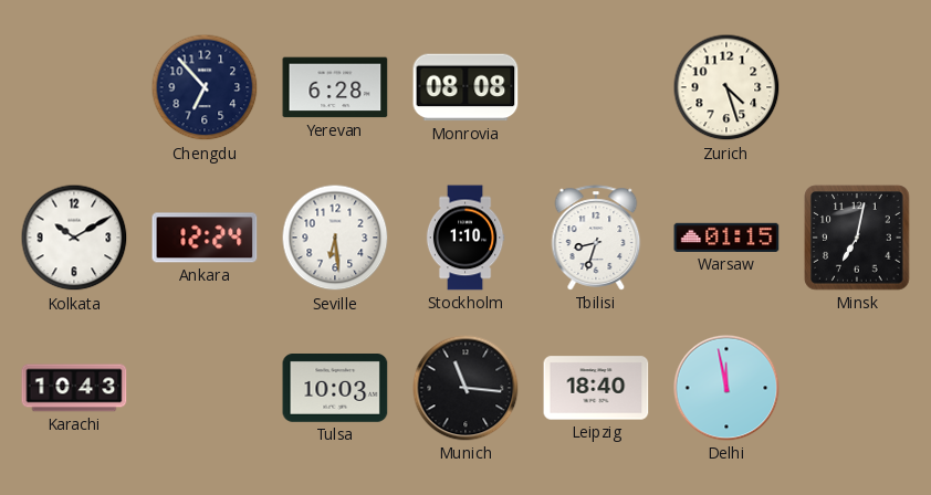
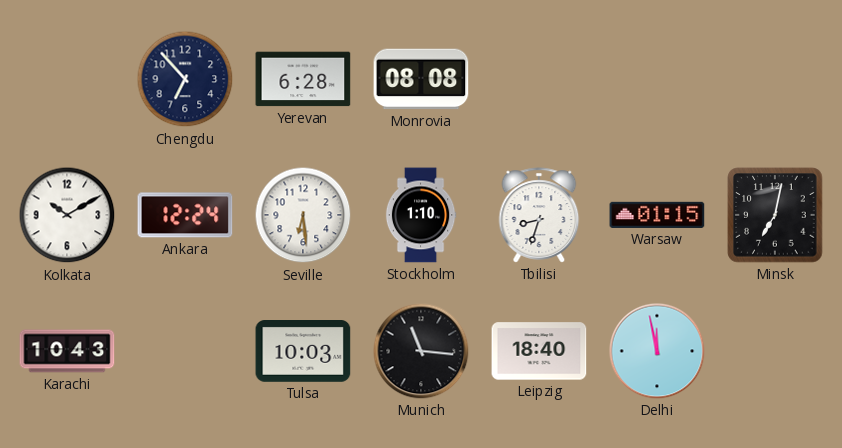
Zurich: 4:27 -> none (726, 87)
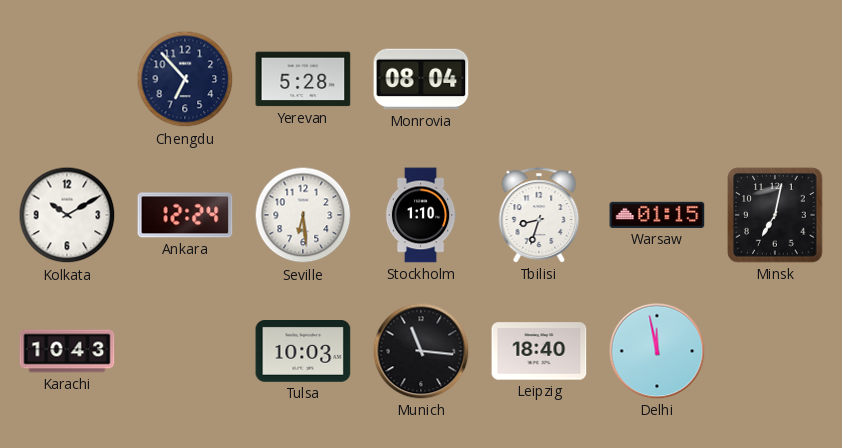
Yerevan: 6:28 -> 5:28 (303, 79)
Monrovia: 08:08 -> 08:04 (421, 79)
